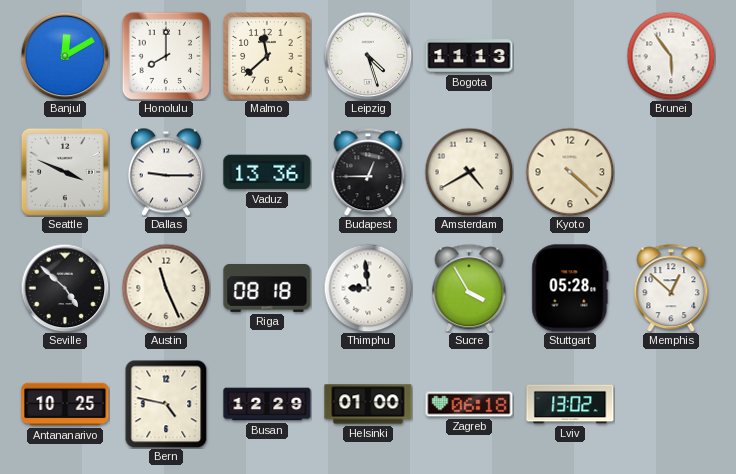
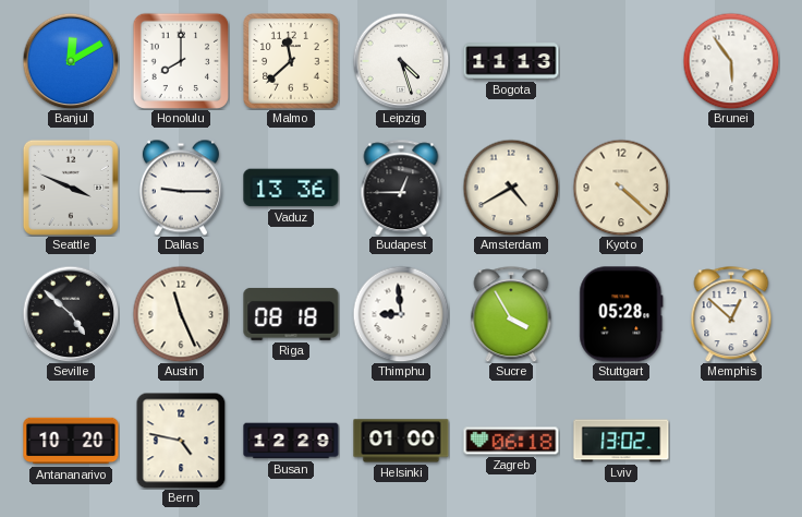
Antananarivo: 10:25 -> 10:20 (71, 441)
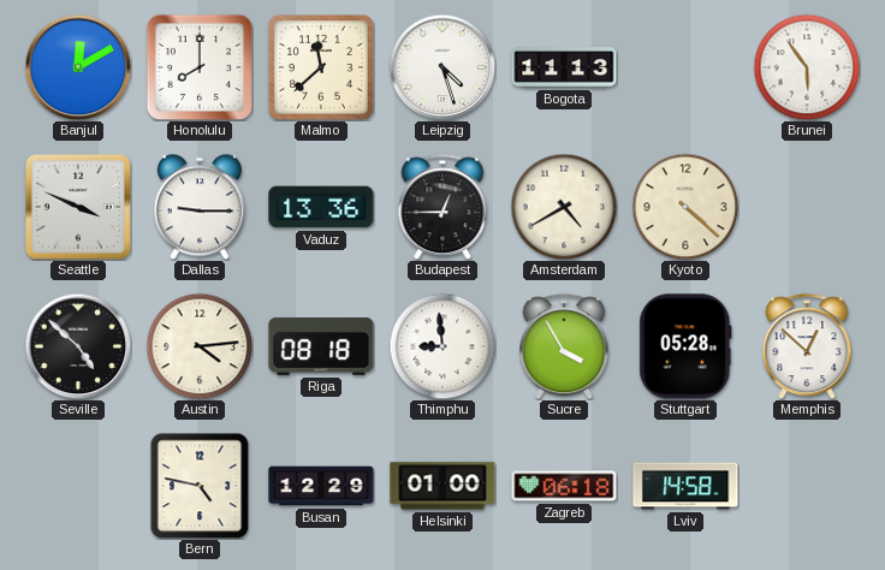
Austin: 11:26 -> 4:14 (200, 346)
Antananarivo: 10:20 -> none (71, 441)
Lviv: 13:02 -> 14:58 (685, 486)
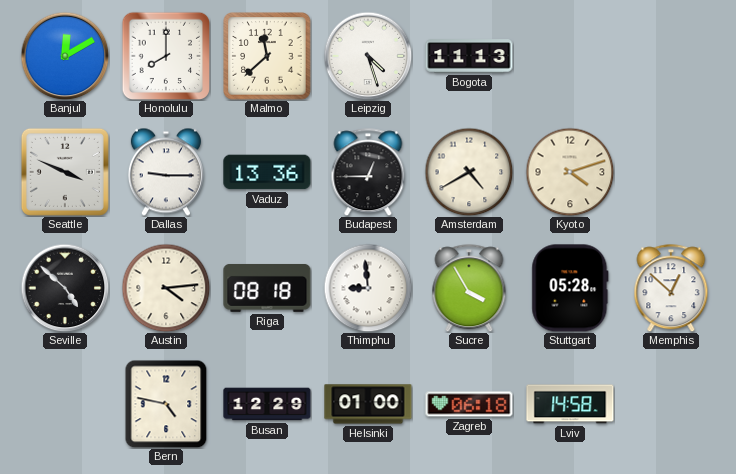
Brunei: 5:54 -> none (807, 67)
Kyoto: 4:22 -> 4:12 (570, 172)
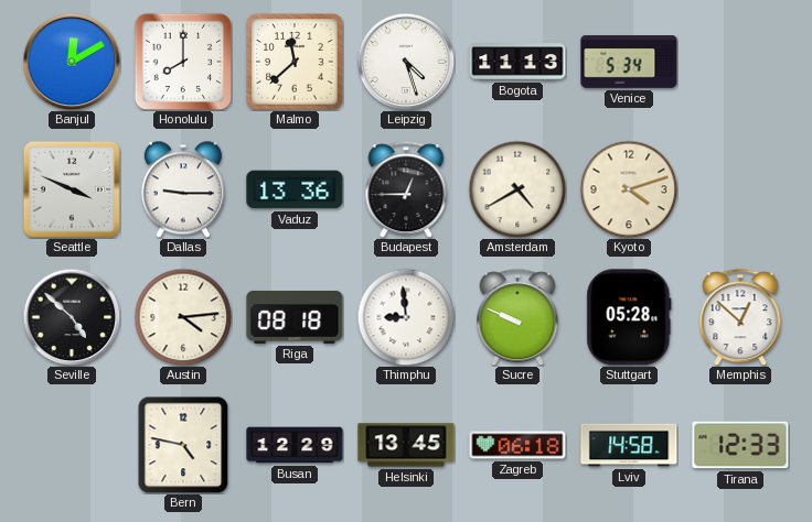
Venice: none -> 5:34 (629, 62)
Sucre: 3:55 -> 9:49 (517, 317)
Helsinki: 01:00 -> 13:45 (406, 445)
Tirana: none -> 12:33 (740, 445)
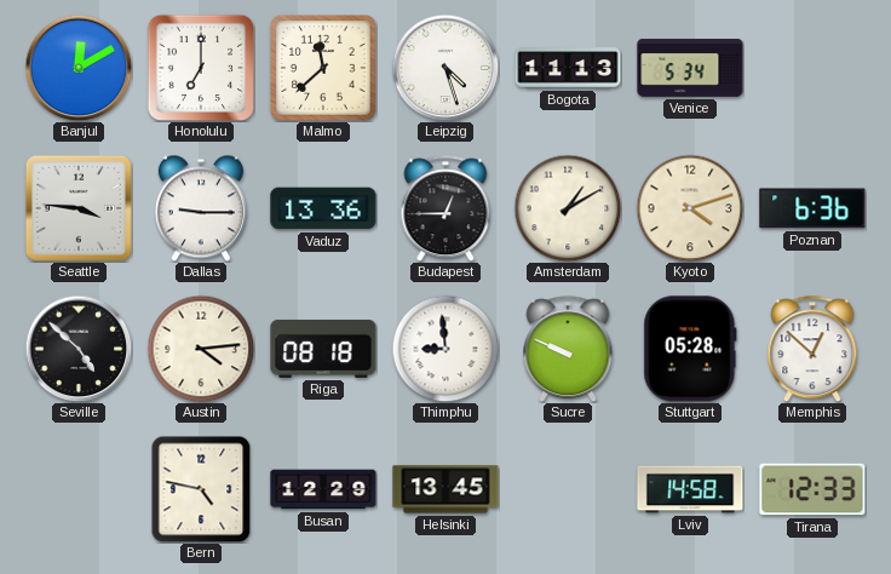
Honolulu: 8:00 -> 7:00 (200, 67)
Seattle: 3:49 -> 3:46 (79, 208)
Amsterdam: 4:40 -> 1:10 (568, 208)
Poznan: none -> 6:36 (812, 208)
Zagreb: 06:18 -> none (517, 445)
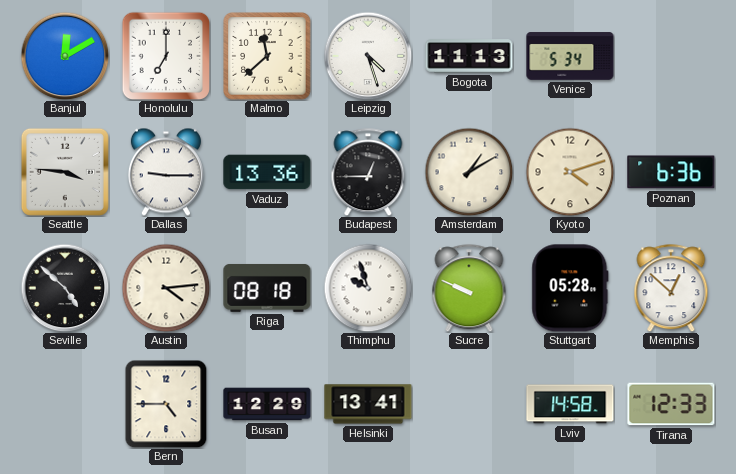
Thimphu: 8:59 -> 9:57 (368, 288)
Bern: 4:47 -> 4:45 (166, 404)
Helsinki: 13:45 -> 13:41 (368, 404)
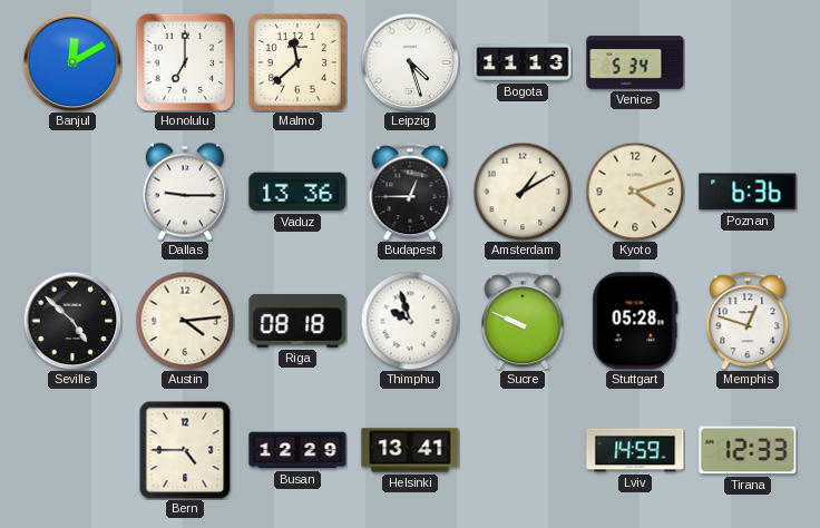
Seattle: 3:46 -> none (65, 172)
Memphis: 12:52 -> 12:48 (748, 321)
Lviv: 14:58 -> 14:59 (635, 450)
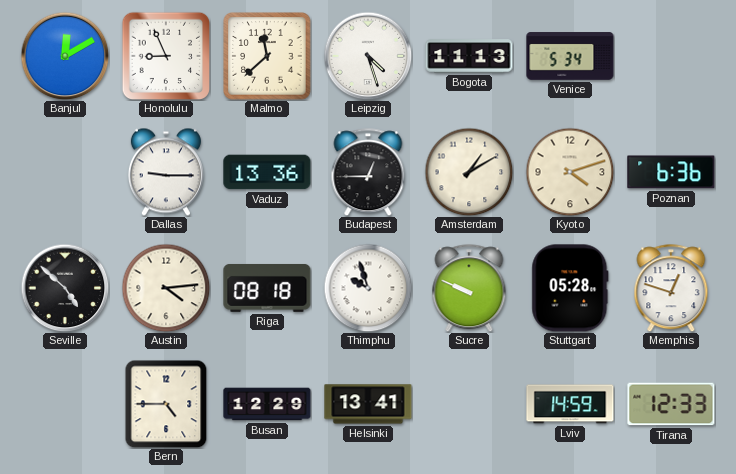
Honolulu: 7:00 -> 8:56 (165, 55)
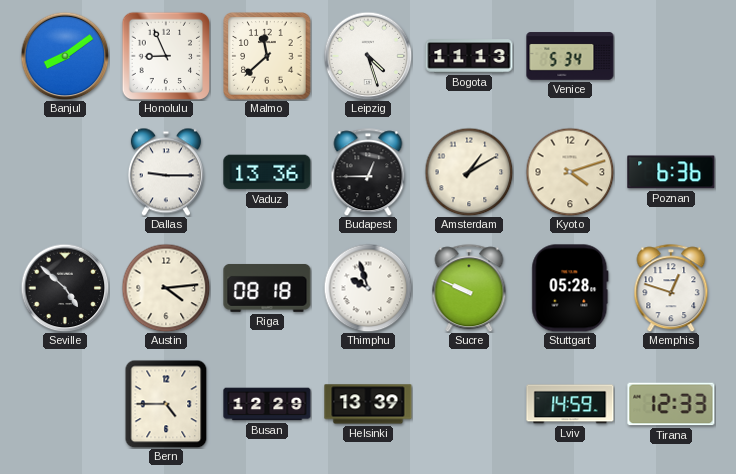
Banjul: 12:10 -> 8:09 (65, 56)
Helsinki: 13:41 -> 13:39 (368, 404)
